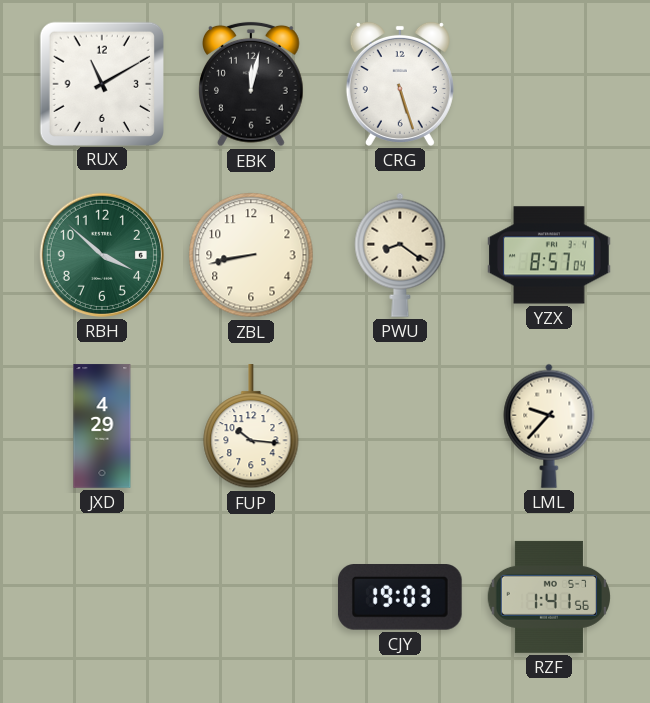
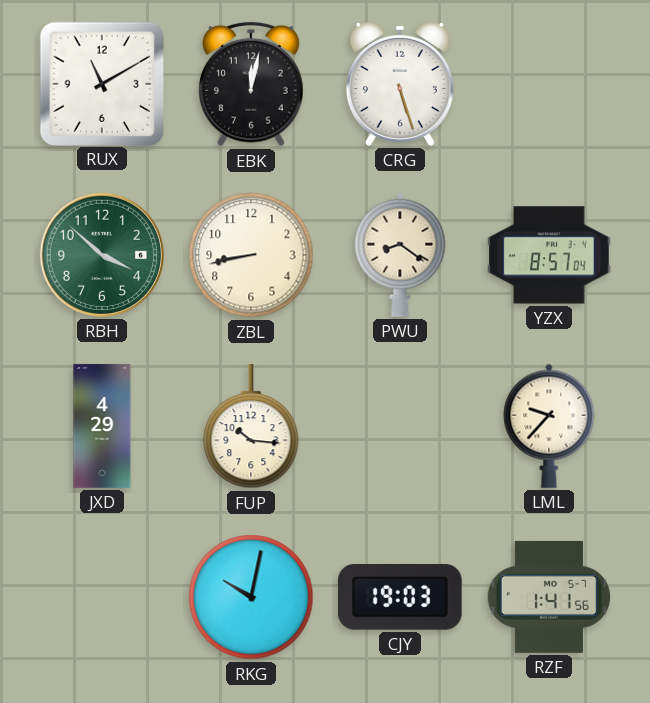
RKG: none -> 10:02 (251, 597)
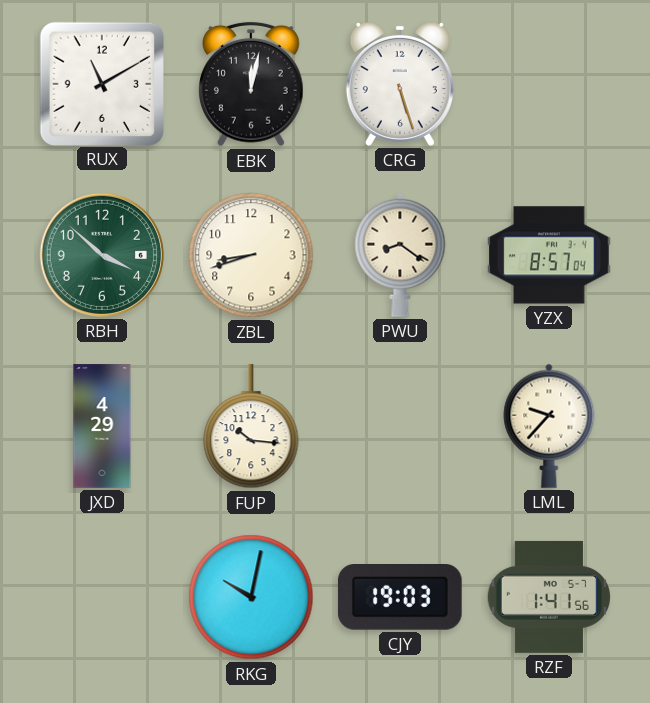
ZBL: 8:43 -> 8:42 (251, 255)
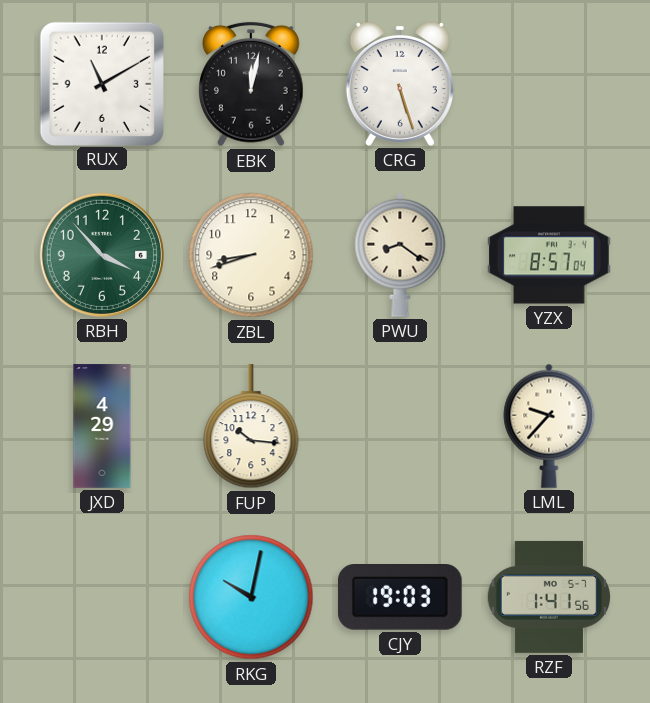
RBH: 3:52 -> 3:53 (102, 255)
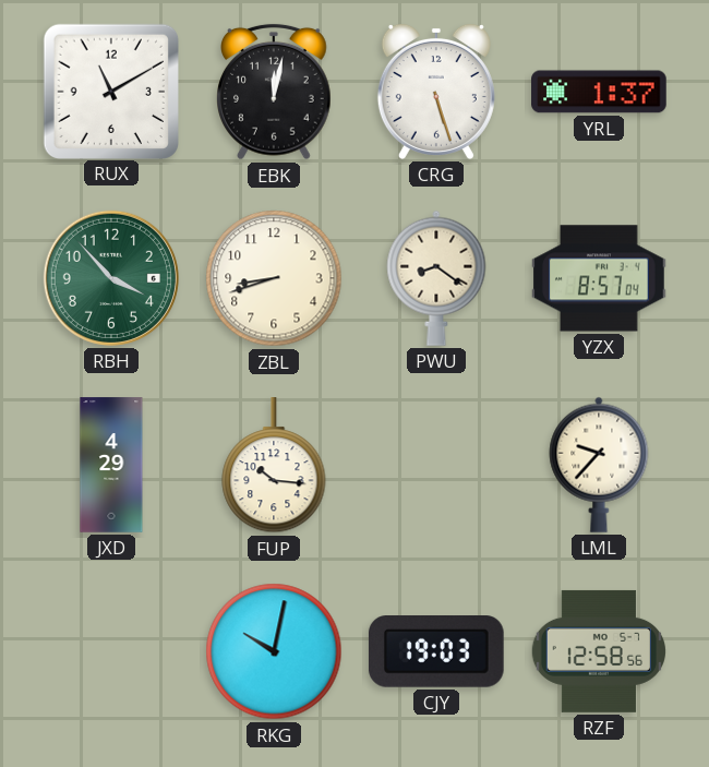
YRL: none -> 1:37 (599, 92)
RZF: 1:41 -> 12:58 (598, 651)
